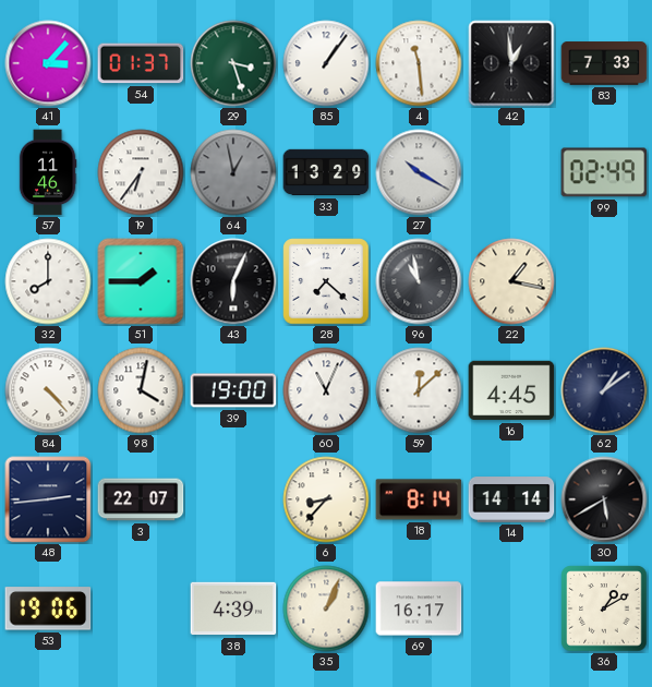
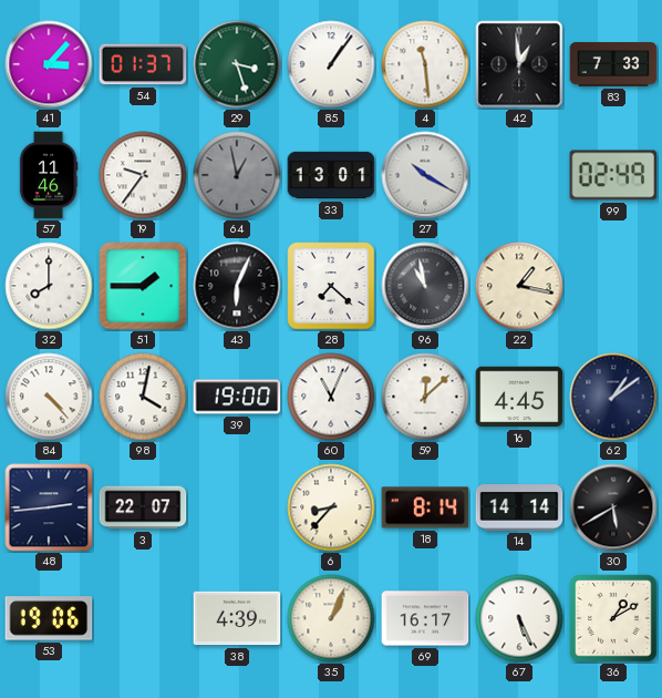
19: 6:36 -> 9:36 (143, 175)
33: 13:29 -> 13:01 (331, 175)
67: none -> 5:26 (519, 618)
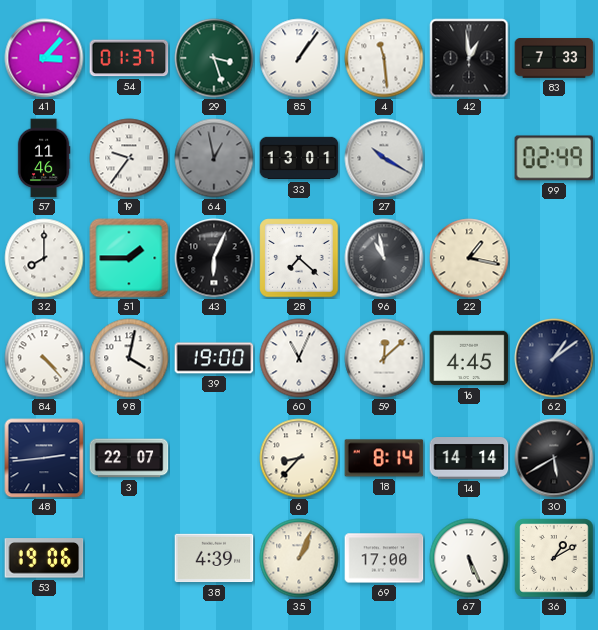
69: 16:17 -> 17:00 (384, 558)
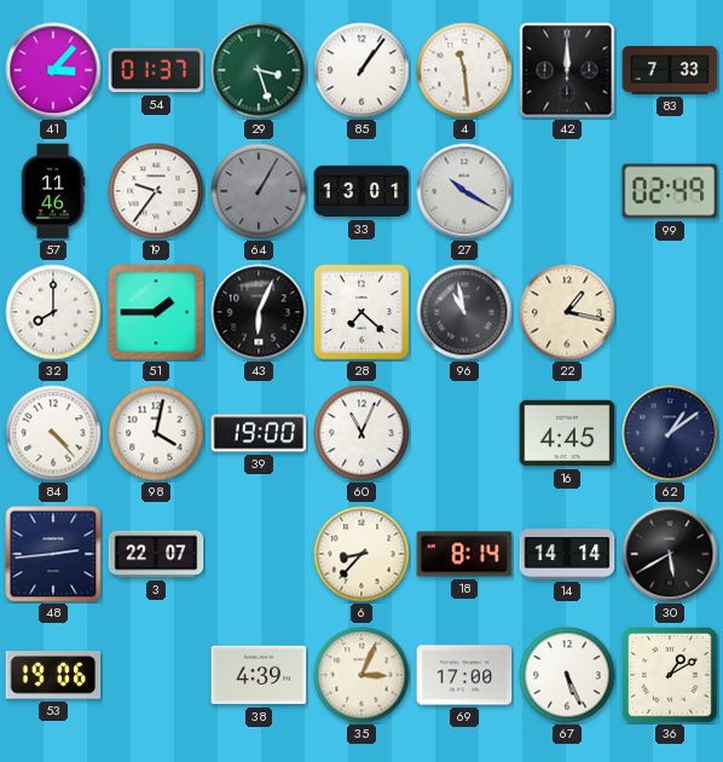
42: 12:59 -> 12:00 (567, 70)
64: 12:58 -> 1:05 (259, 191)
59: 12:08 -> none (384, 358)
35: 1:04 -> 3:04 (361, 675)
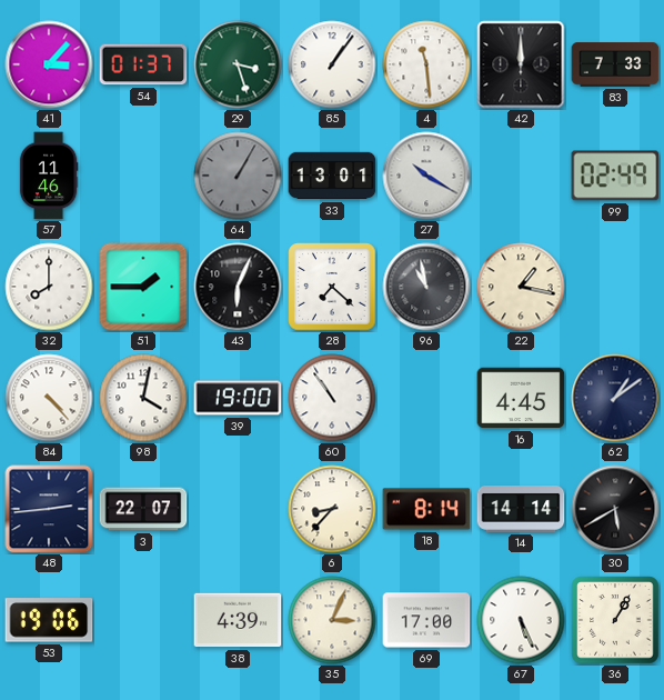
19: 9:36 -> none (156, 191)
60: 11:04 -> 10:54 (332, 398)
36: 1:10 -> 1:05 (615, 620)
